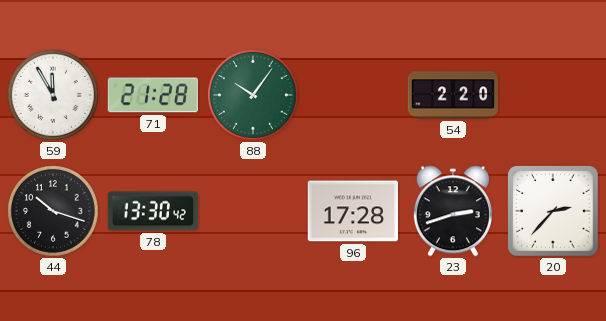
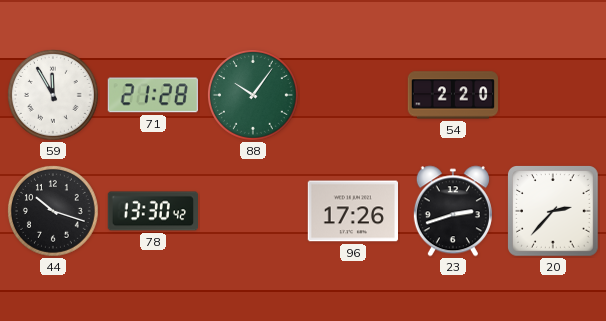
96: 17:28 -> 17:26 (352, 211)
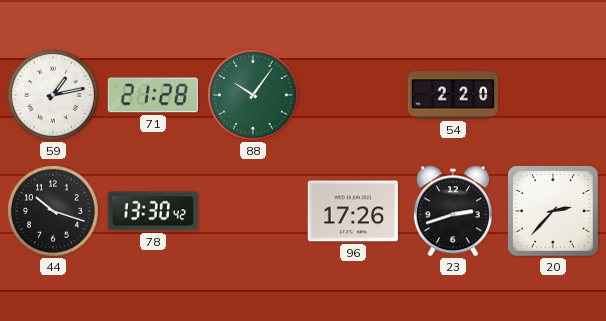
59: 11:55 -> 1:13 (53, 96)
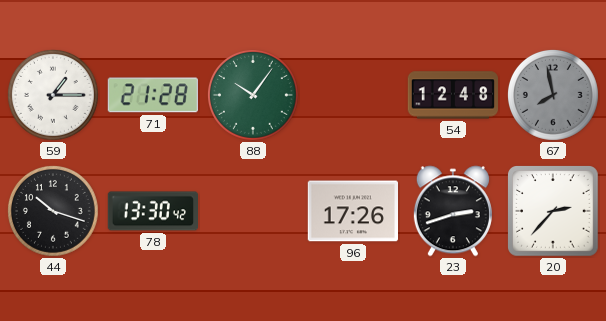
59: 1:13 -> 1:15 (53, 96)
54: 2:20 -> 12:48 (453, 95)
67: none -> 7:58 (553, 96)
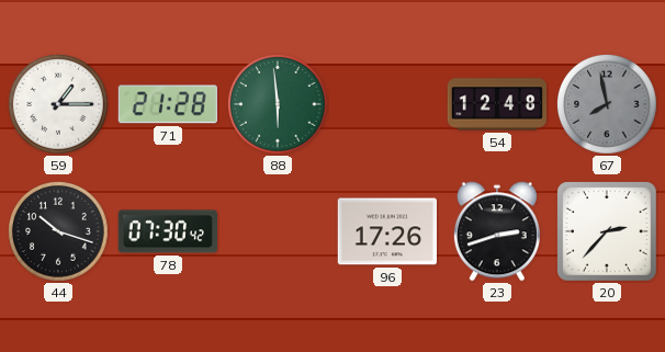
88: 10:06 -> 5:59 (278, 105)
78: 13:30 -> 07:30 (167, 231)
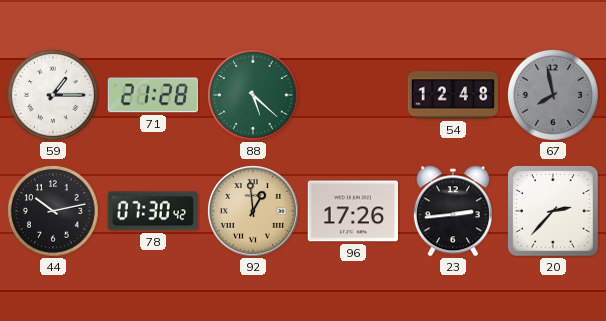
88: 5:59 -> 5:22 (253, 96)
44: 10:18 -> 10:13 (53, 212)
92: none -> 12:59 (253, 211)
23: 2:42 -> 2:44 (453, 211)
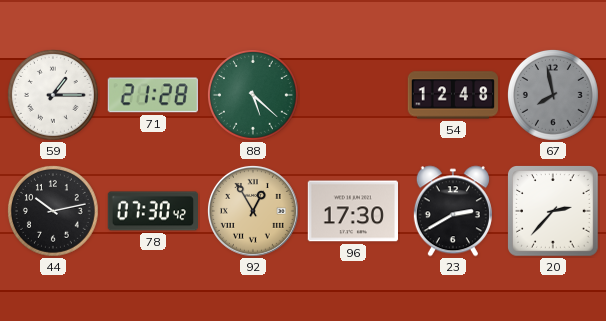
92: 12:59 -> 12:55 (253, 211)
96: 17:26 -> 17:30 (352, 211)
23: 2:44 -> 2:40 (453, 211)
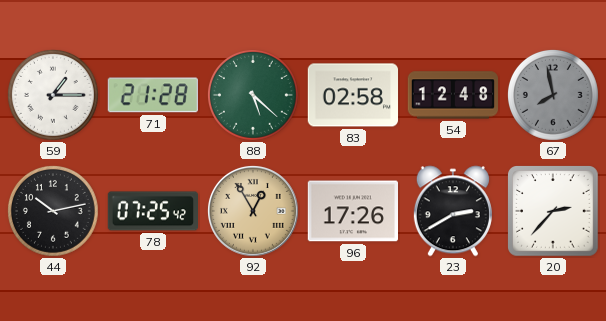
83: none -> 02:58 (353, 95)
78: 07:30 -> 07:25 (152, 211)
96: 17:30 -> 17:26 (352, 211)
